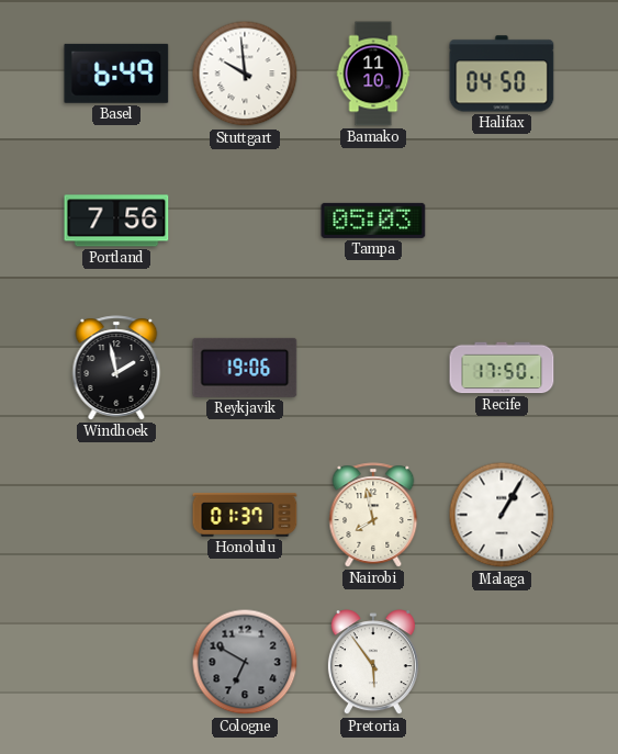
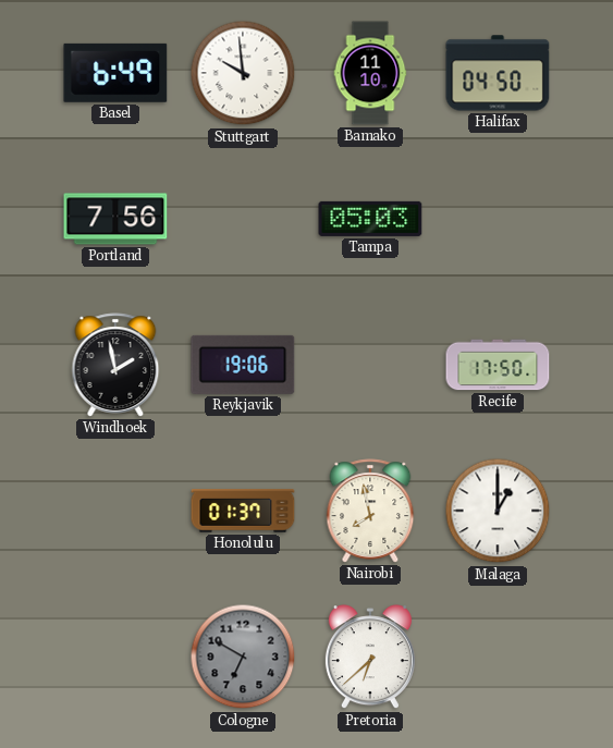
Malaga: 1:05 -> 1:00 (498, 511)
Pretoria: 5:54 -> 6:38 (370, 658)
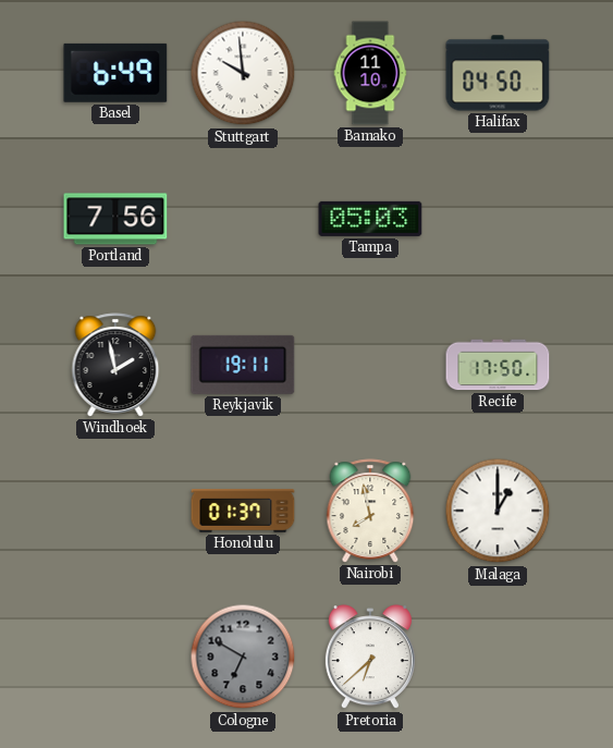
Reykjavik: 19:06 -> 19:11 (243, 365)
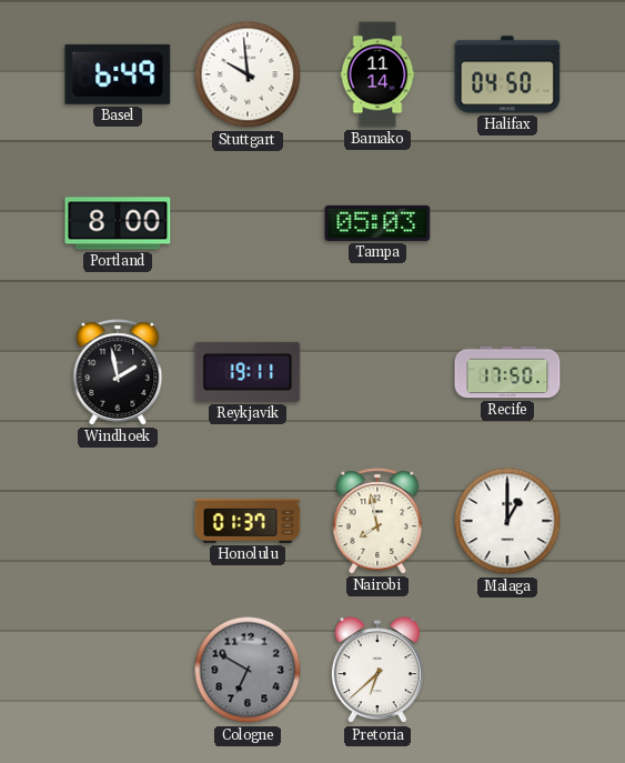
Bamako: 11:10 -> 11:14 (377, 74)
Portland: 7:56 -> 8:00 (118, 223)
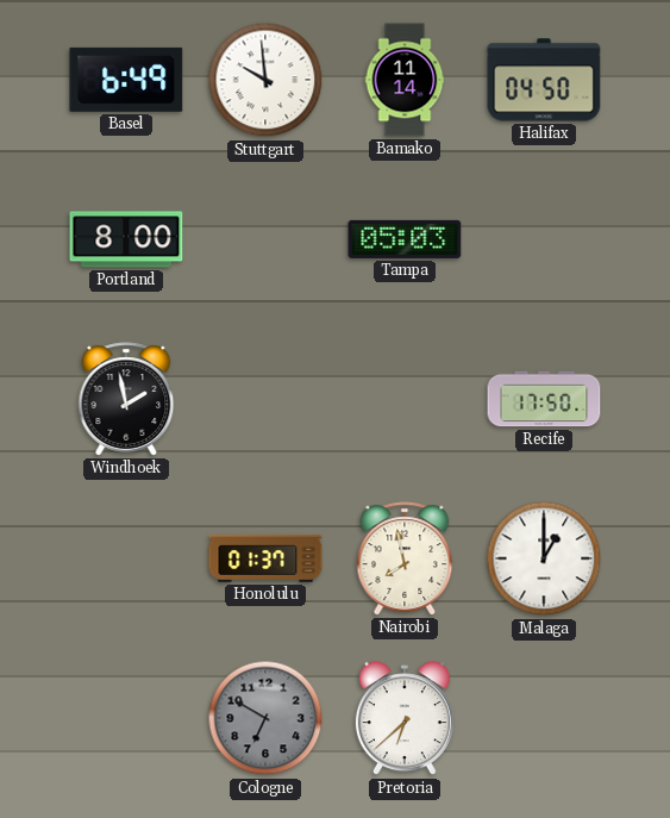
Reykjavik: 19:11 -> none (248, 372)
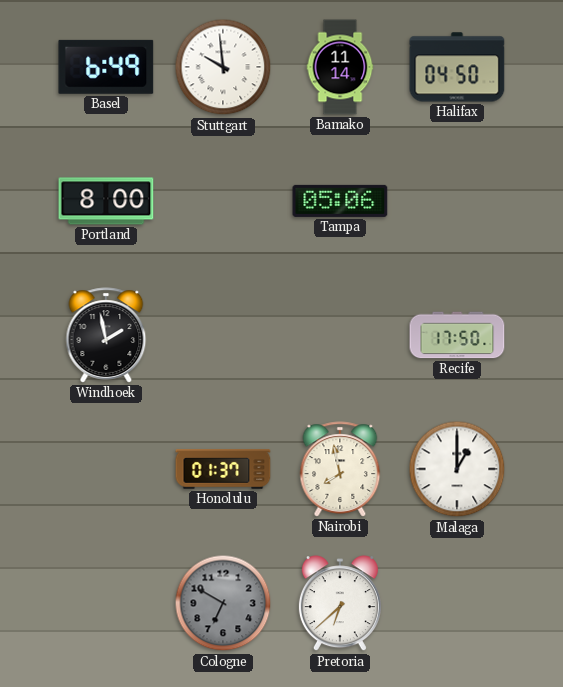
Tampa: 05:03 -> 05:06 (340, 201)
